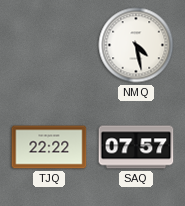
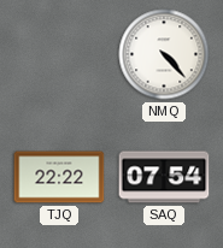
NMQ: 4:28 -> 4:23 (164, 54)
SAQ: 07:57 -> 07:54 (164, 177)
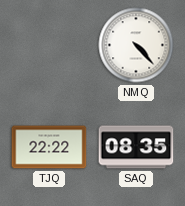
SAQ: 07:54 -> 08:35 (136, 147)
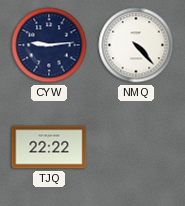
CYW: none -> 9:14 (49, 45)
SAQ: 08:35 -> none (136, 147)
